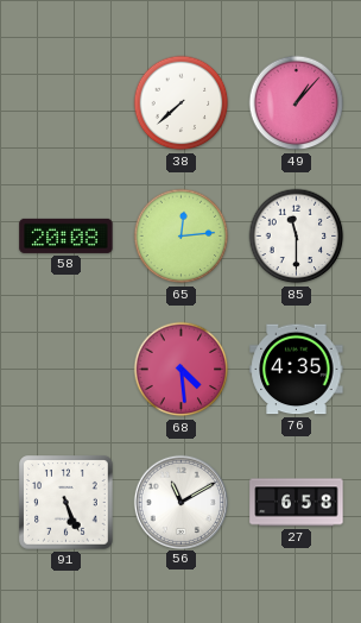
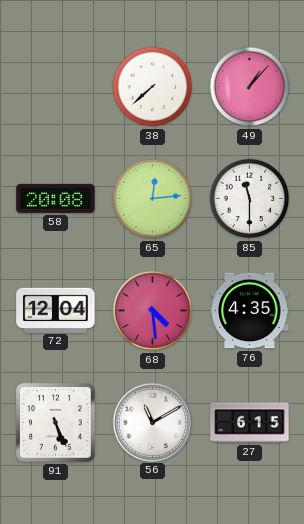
72: none -> 12:04 (56, 310)
27: 6:58 -> 6:15 (250, 423)
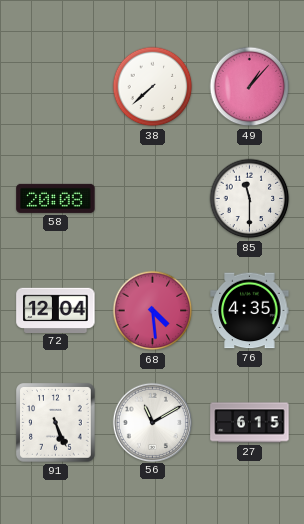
65: 12:14 -> none (153, 199)
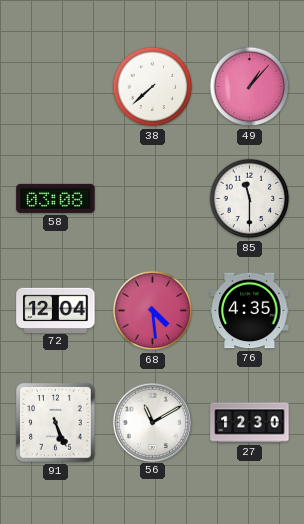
58: 20:08 -> 03:08 (56, 198)
27: 6:15 -> 12:30 (250, 423)
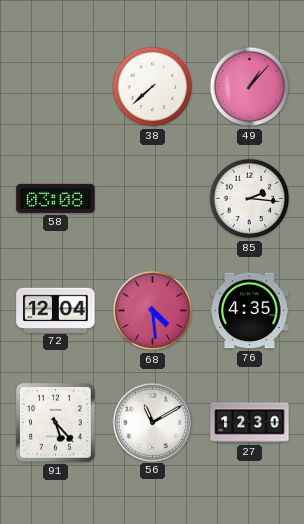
85: 11:30 -> 2:16 (250, 199)
91: 5:26 -> 5:23 (56, 423)
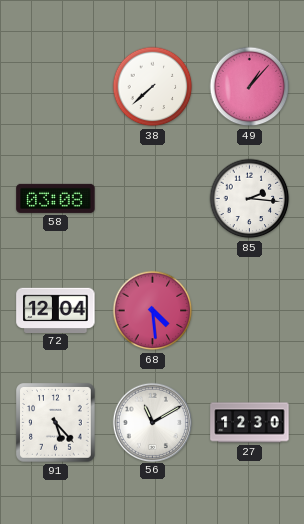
76: 4:35 -> none (250, 311)
